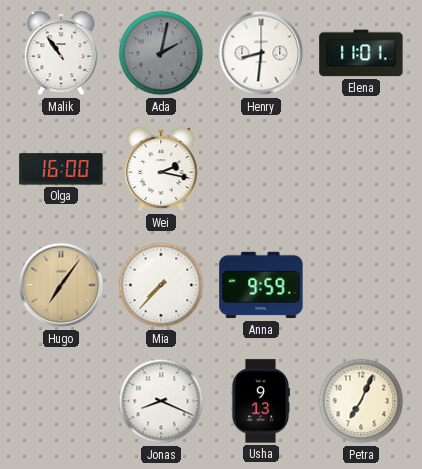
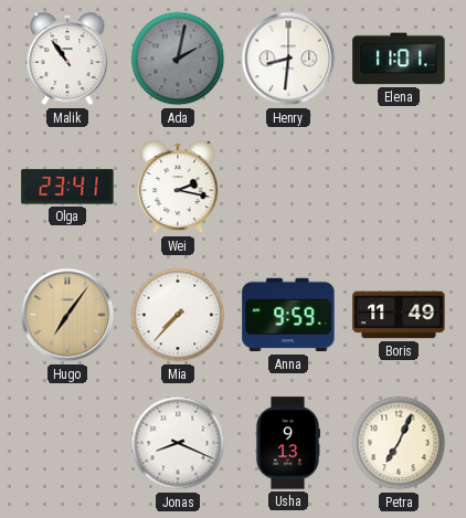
Olga: 16:00 -> 23:41 (67, 187)
Boris: none -> 11:49 (399, 315)
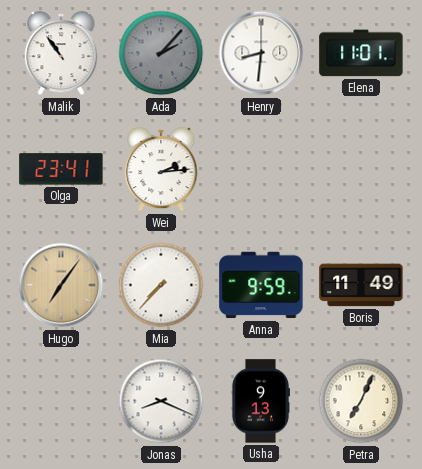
Ada: 2:02 -> 2:07 (161, 53)
Wei: 2:17 -> 2:14 (161, 169)
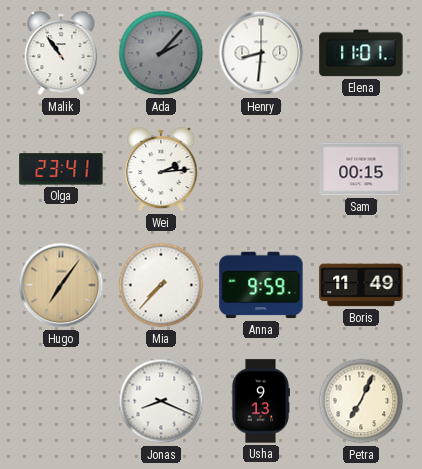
Sam: none -> 00:15 (361, 169)
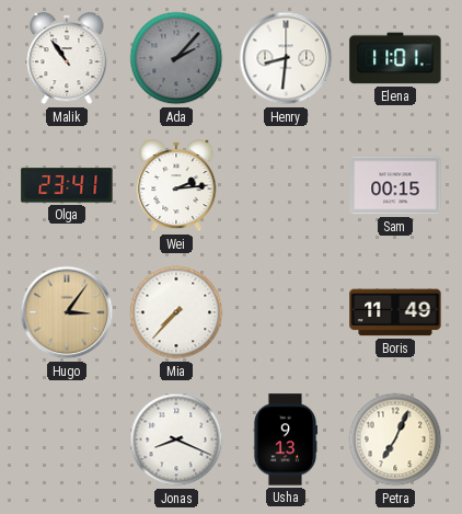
Hugo: 7:06 -> 3:06 (67, 312)
Anna: 9:59 -> none (261, 285)
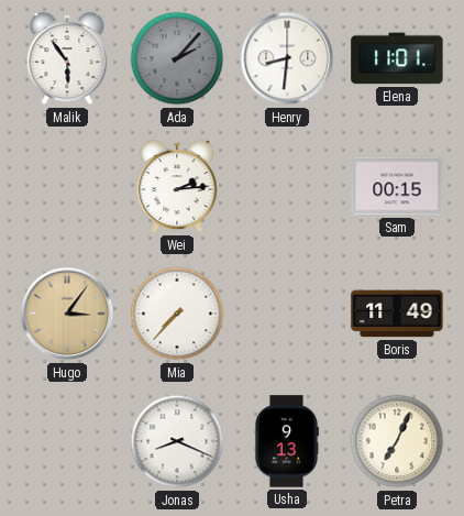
Malik: 10:54 -> 5:54 (67, 58)
Olga: 23:41 -> none (67, 185)
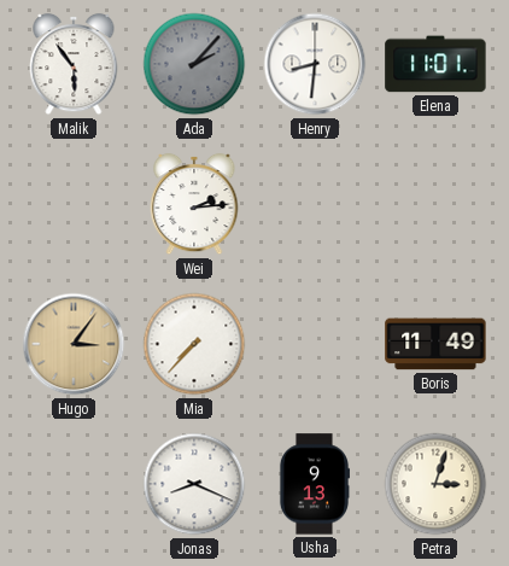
Sam: 00:15 -> none (397, 186)
Petra: 7:04 -> 3:03 (435, 484)
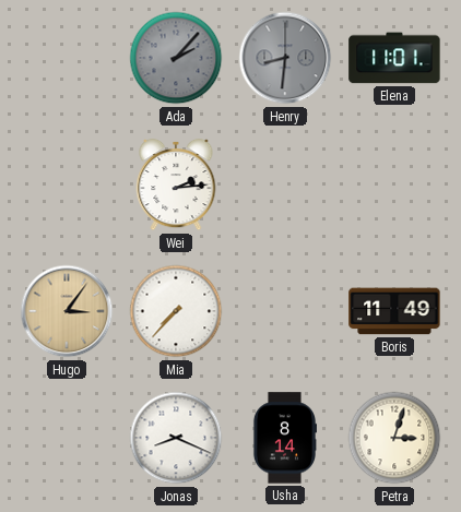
Malik: 5:54 -> none (74, 64)
Henry dial: white -> grey (285, 58)
Usha: 9:13 -> 8:14 (285, 438)
